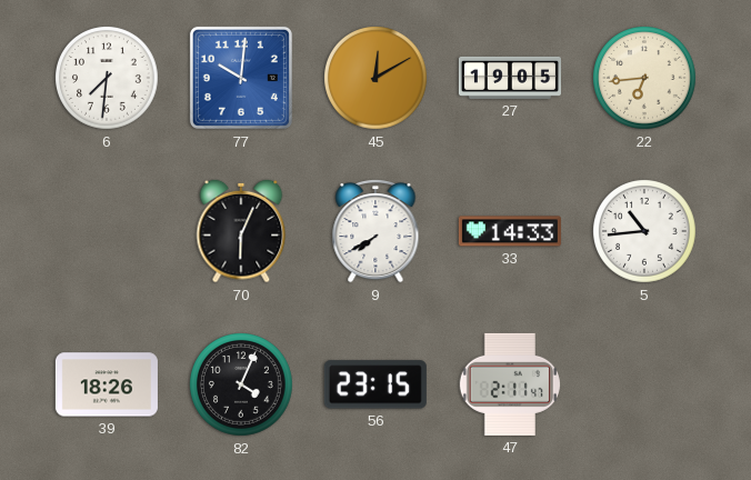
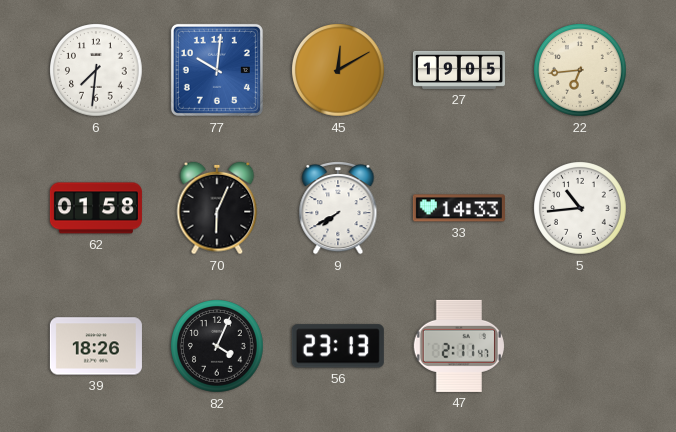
62: none -> 01:58 (96, 208)
56: 23:15 -> 23:13 (338, 346)
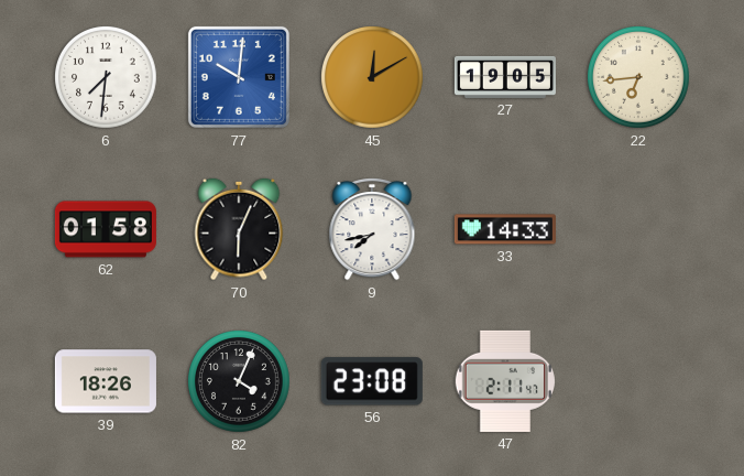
9: 7:40 -> 7:43 (372, 230)
5: 10:44 -> none (581, 209)
56: 23:13 -> 23:08 (372, 381)
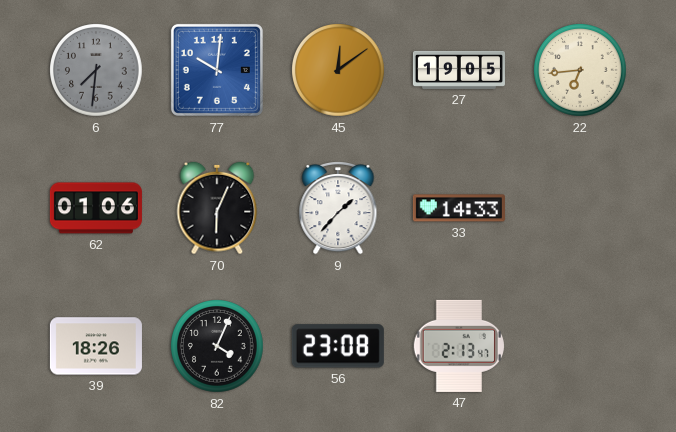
6 dial: white -> grey (97, 71)
45: 12:10 -> 12:09 (339, 71)
62: 01:58 -> 01:06 (96, 208)
9: 7:43 -> 1:37 (338, 209)
47: 2:11 -> 2:13 (459, 346)
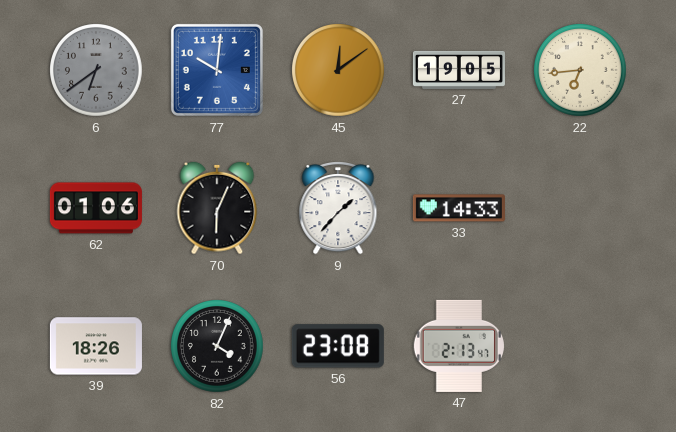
6: 7:31 -> 6:39 (97, 71)
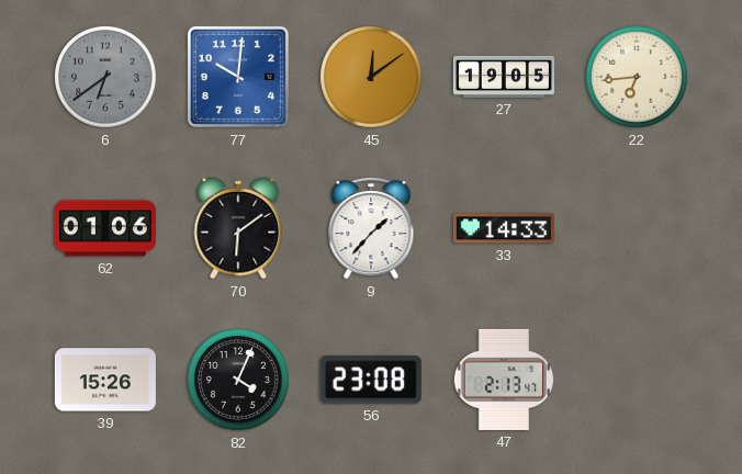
70: 6:04 -> 6:09 (238, 228)
39: 18:26 -> 15:26 (105, 380)
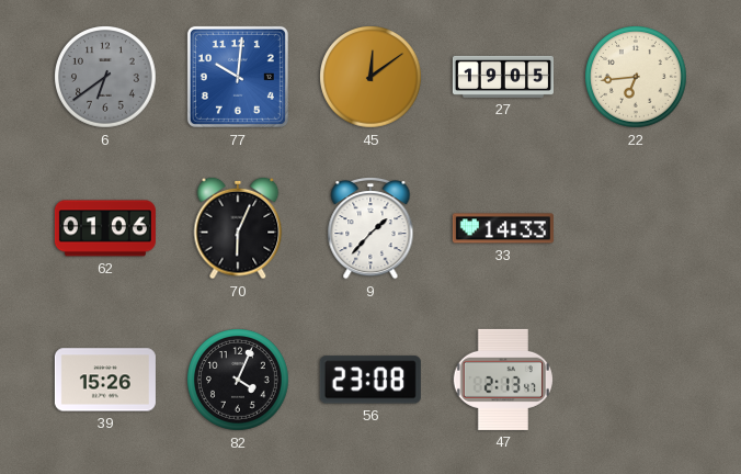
70: 6:09 -> 6:04 (238, 228)
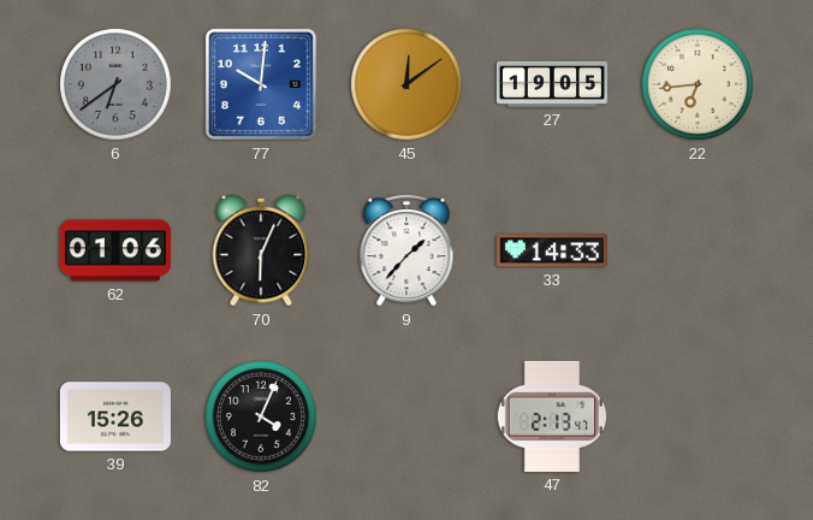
56: 23:08 -> none (371, 380)
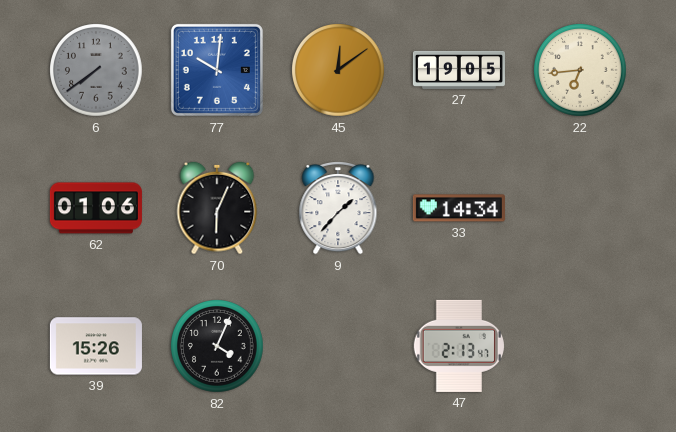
6: 6:39 -> 7:39 (97, 71)
33: 14:33 -> 14:34 (459, 208)
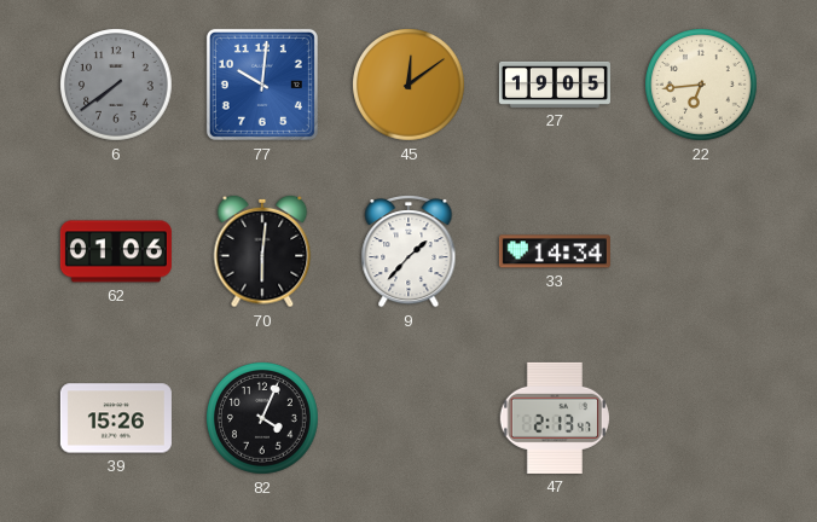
70: 6:04 -> 6:01 (262, 251)
